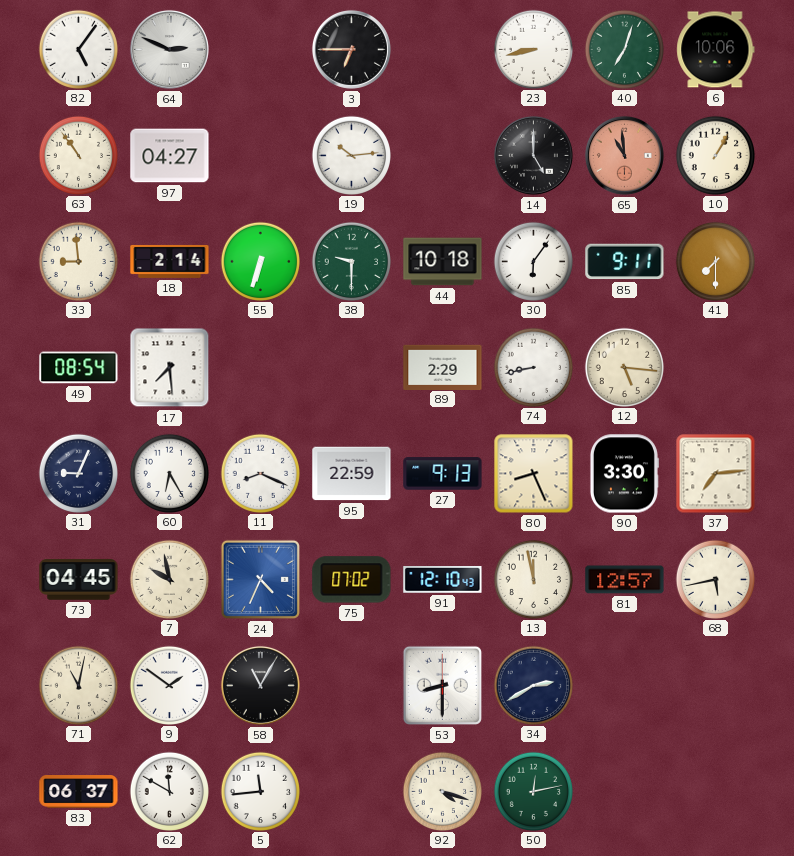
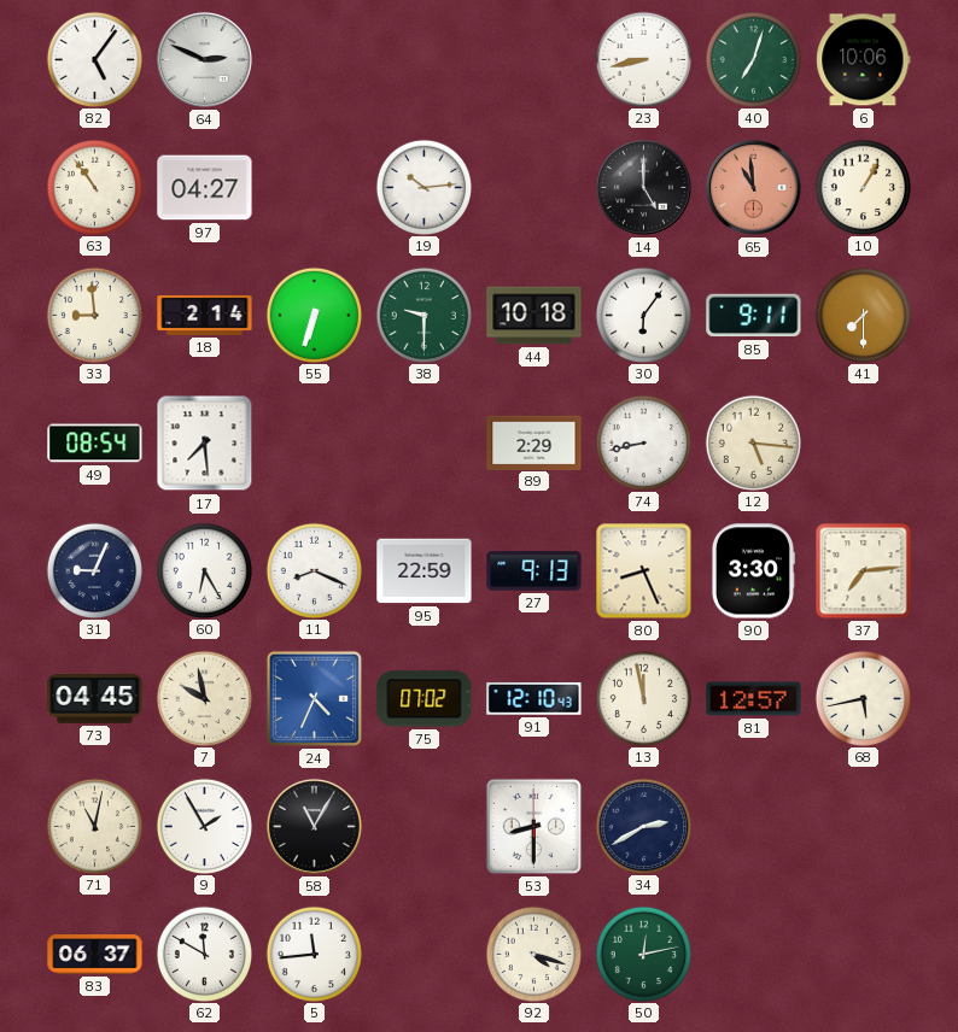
3: 6:45 -> none (351, 49)
9: 1:51 -> 1:55 (204, 826)
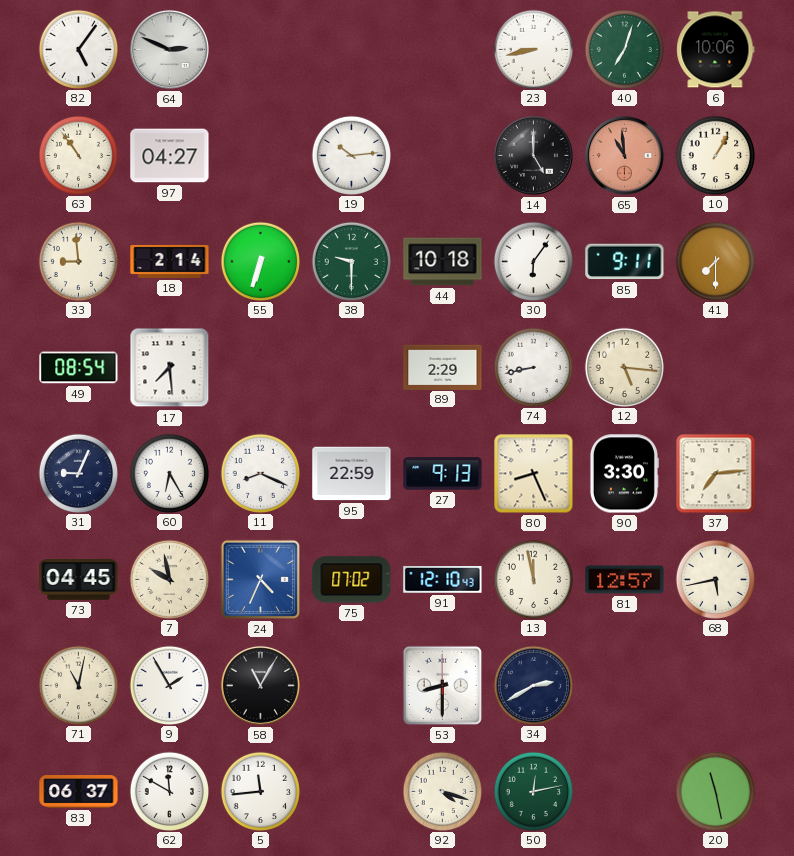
20: none -> 11:28 (715, 791)
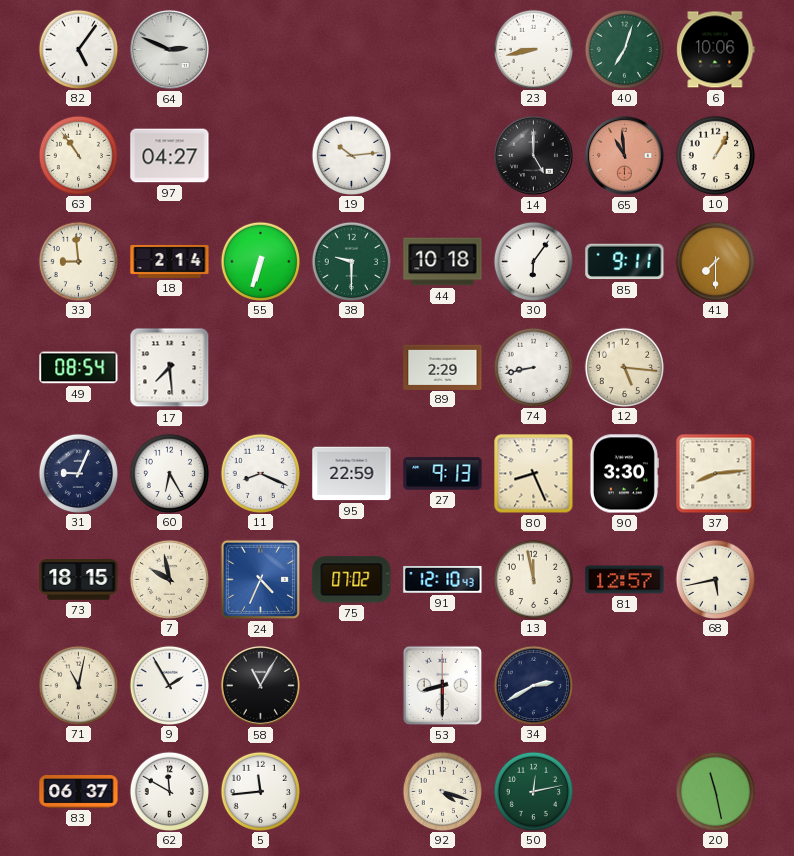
37: 7:14 -> 8:14 (716, 474)
73: 04:45 -> 18:15 (79, 580)
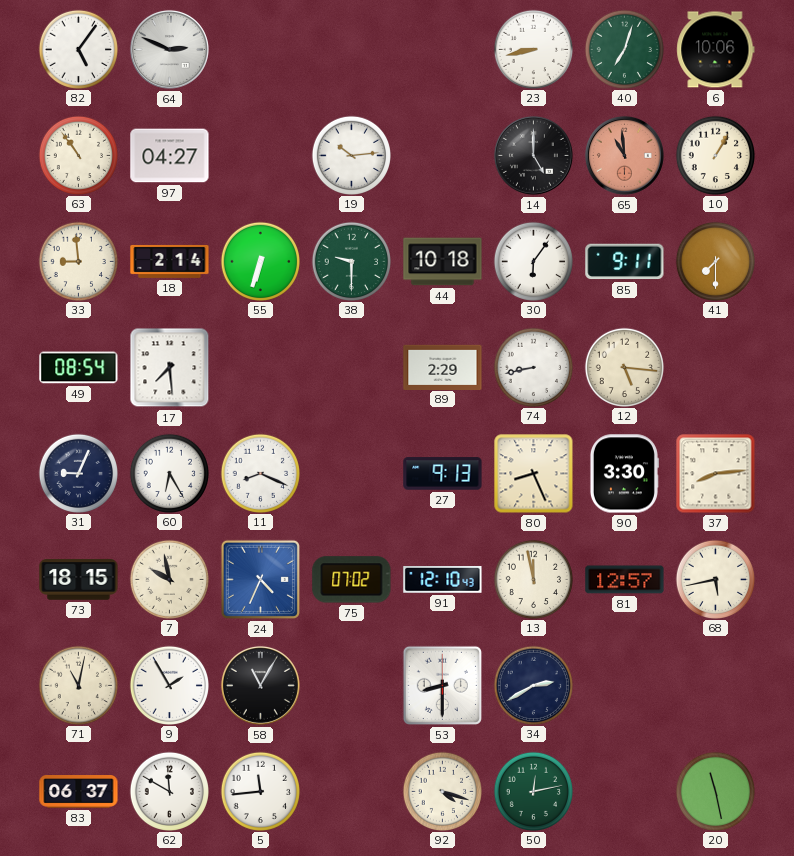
95: 22:59 -> none (352, 474)
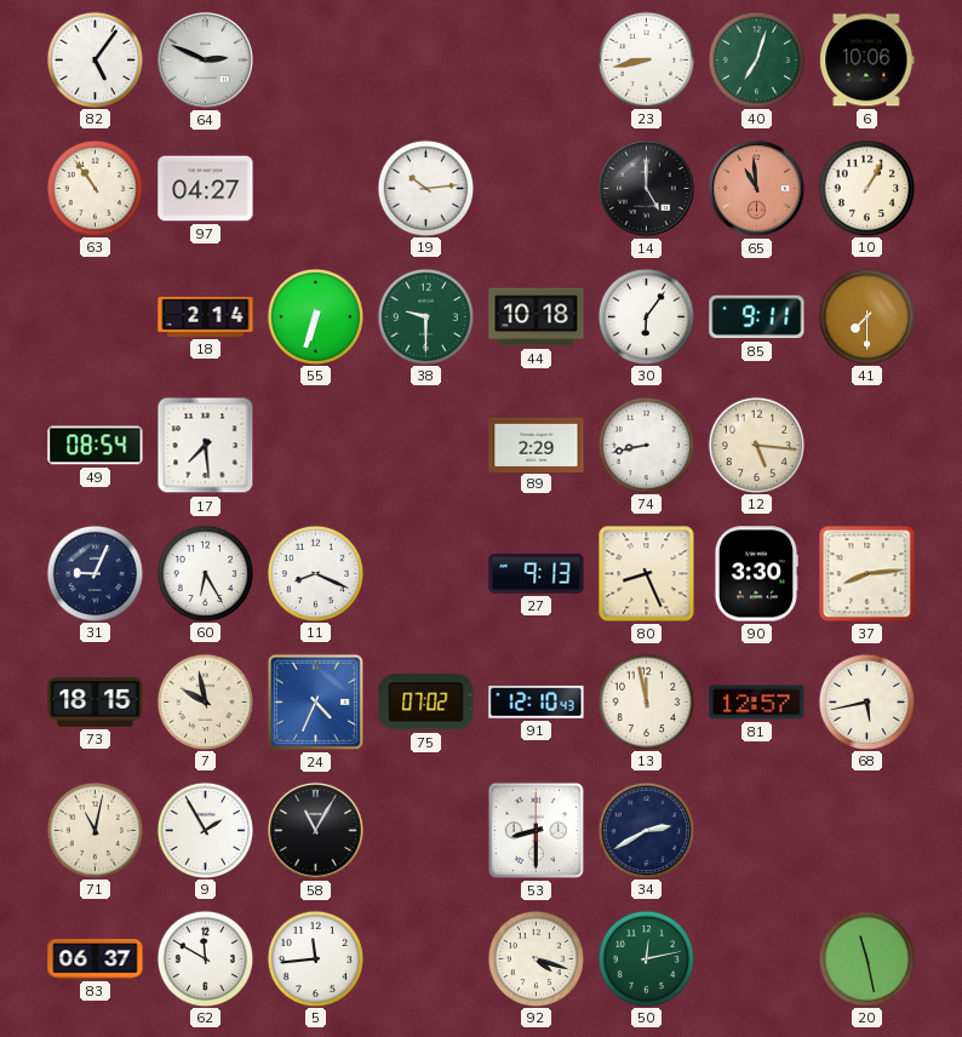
33: 8:59 -> none (78, 261)
